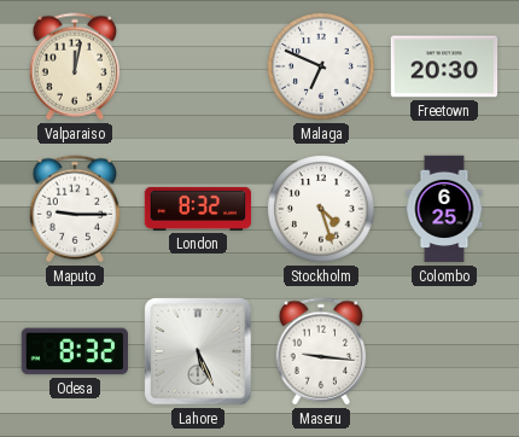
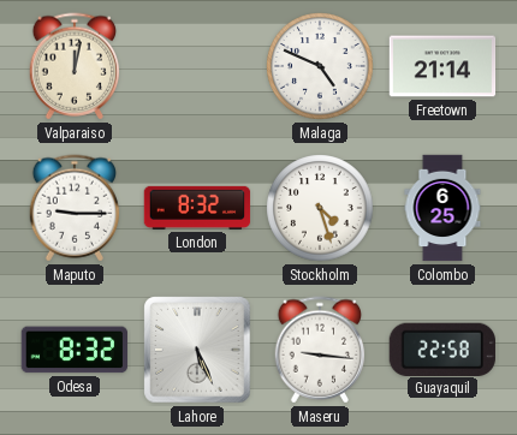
Malaga: 6:49 -> 4:49 (320, 66)
Freetown: 20:30 -> 21:14 (442, 66)
Guayaquil: none -> 22:58 (442, 348)
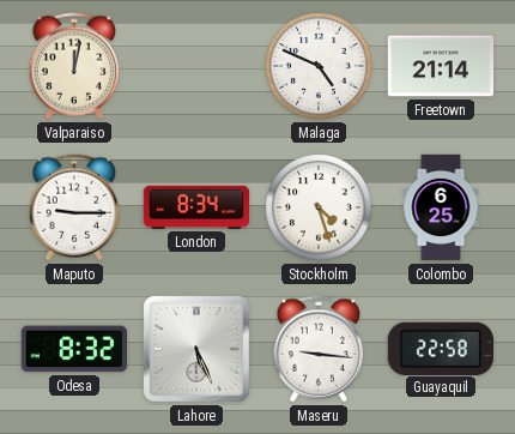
London: 8:32 -> 8:34 (196, 207)
